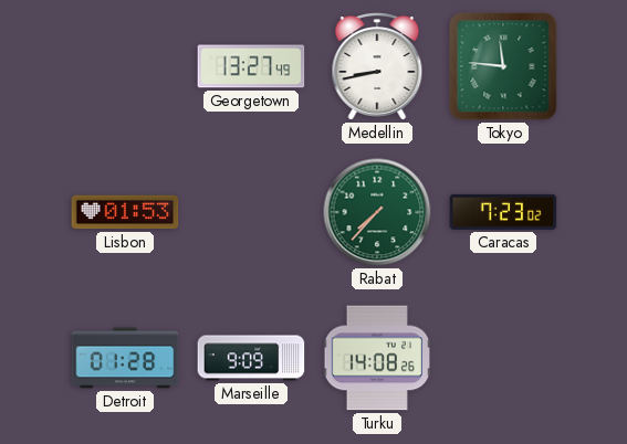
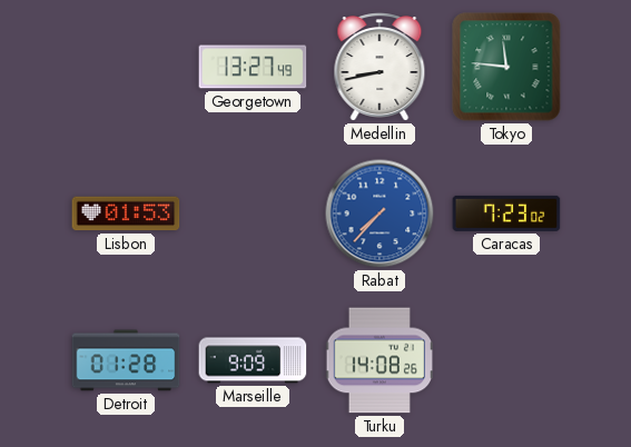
Rabat dial: green -> blue (379, 213)
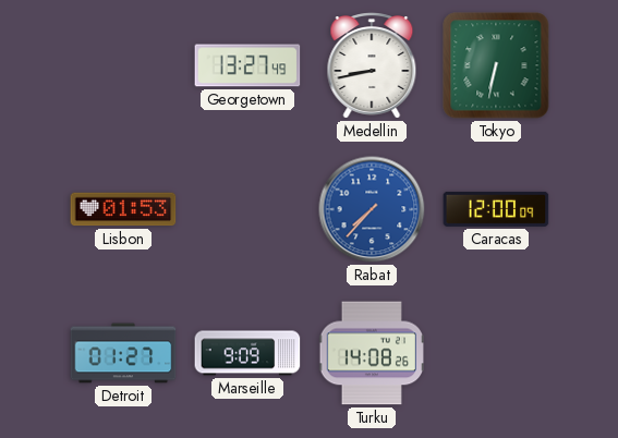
Tokyo: 11:46 -> 6:32 (496, 65)
Caracas: 7:23 -> 12:00 (496, 209)
Detroit: 01:28 -> 01:27 (123, 353)
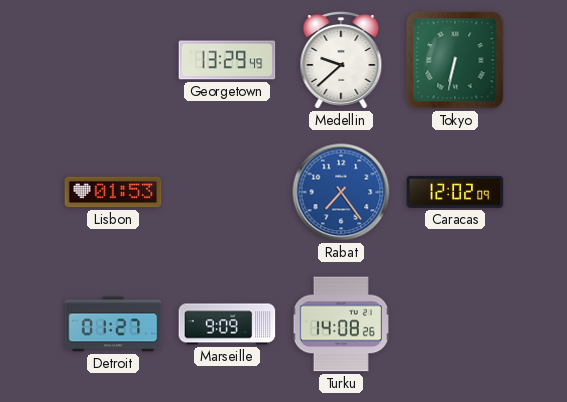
Georgetown: 13:27 -> 13:29 (227, 60)
Medellin: 8:43 -> 9:38 (341, 60)
Rabat: 7:37 -> 7:24 (341, 192)
Caracas: 12:00 -> 12:02 (455, 192)
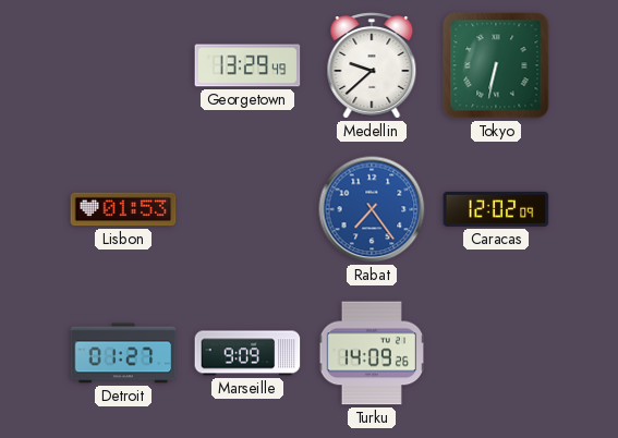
Turku: 14:08 -> 14:09 (371, 353)
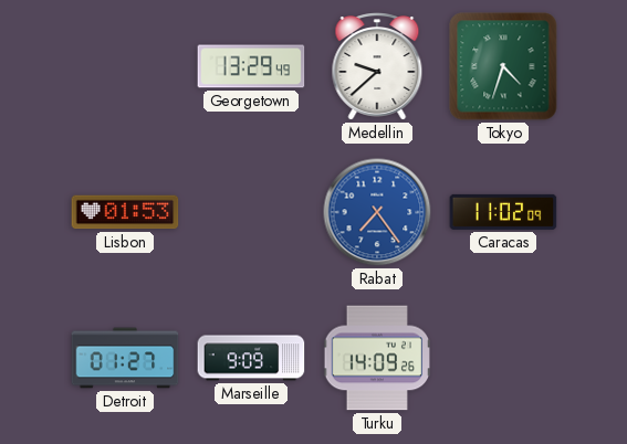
Tokyo: 6:32 -> 4:33 (503, 66)
Caracas: 12:02 -> 11:02 (503, 212)
